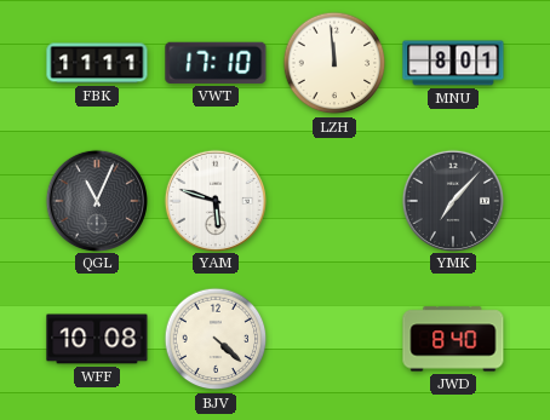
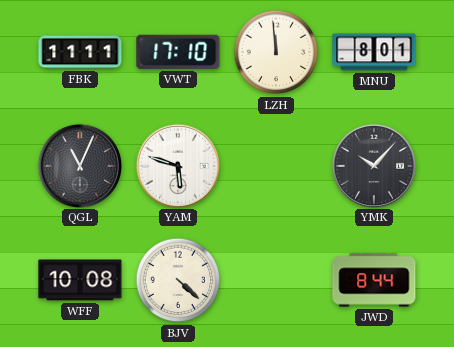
YMK: 7:07 -> 10:07 (373, 165)
JWD: 8:40 -> 8:44 (374, 280)
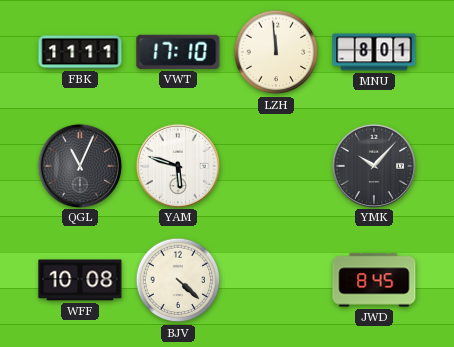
JWD: 8:44 -> 8:45 (374, 280)
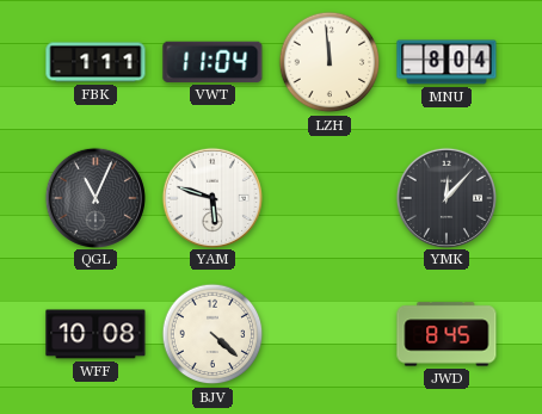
FBK: 11:11 -> 1:11 (96, 62)
VWT: 17:10 -> 11:04 (213, 62)
MNU: 8:01 -> 8:04 (446, 62)
YMK: 10:07 -> 12:07 (445, 197)
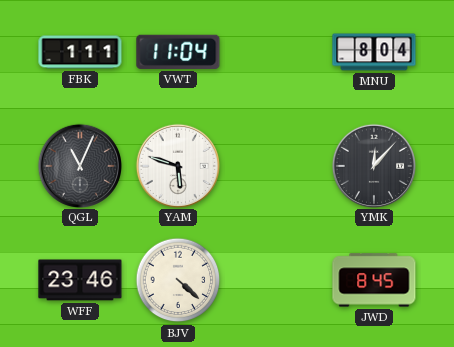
LZH: 11:59 -> none (329, 62)
WFF: 10:08 -> 23:46 (80, 280)
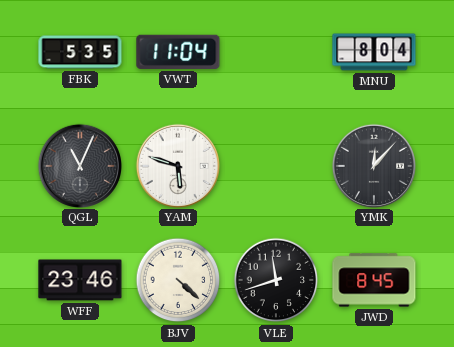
FBK: 1:11 -> 5:35 (80, 52)
VLE: none -> 11:42 (276, 280)
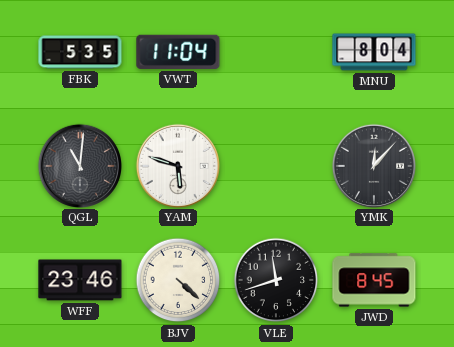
QGL: 11:04 -> 11:01 (79, 165)
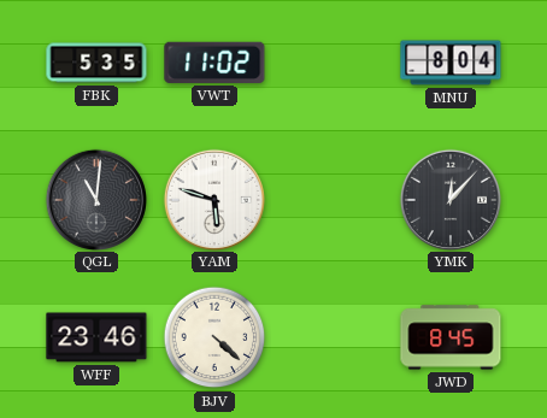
VWT: 11:04 -> 11:02 (214, 63)
VLE: 11:42 -> none (276, 280)
